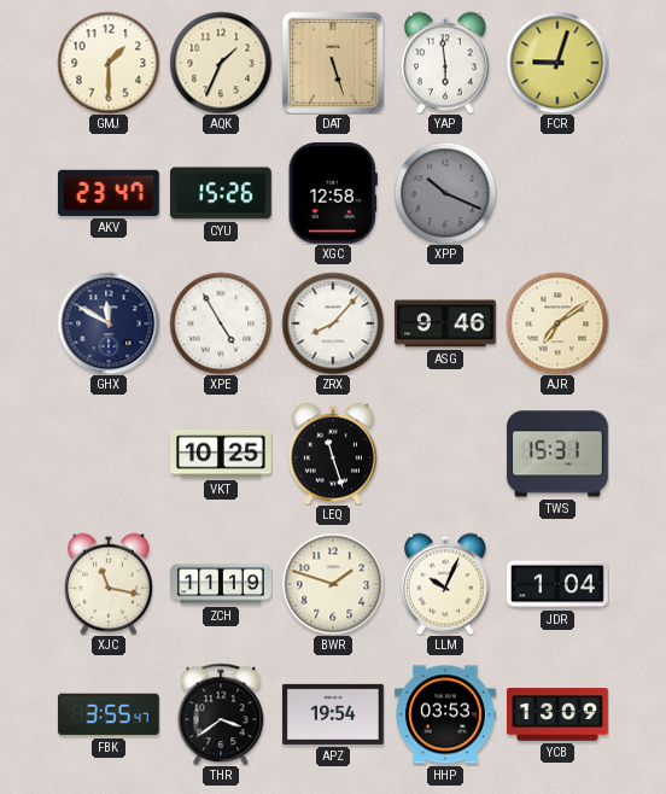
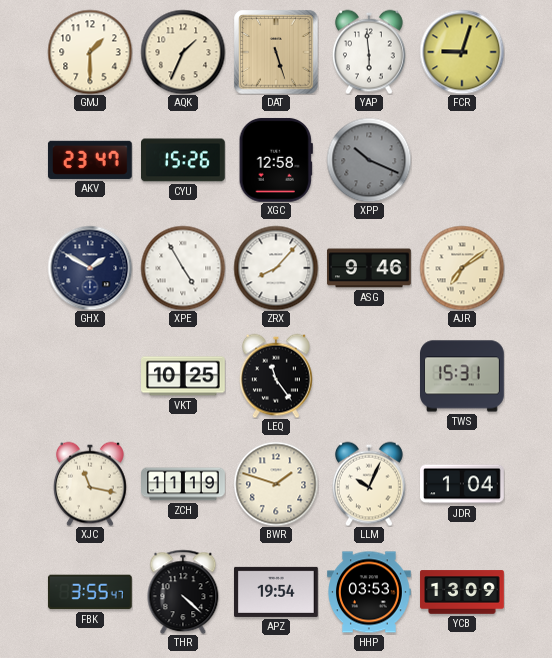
GHX: 11:50 -> 1:50 (90, 268)
LEQ: 11:27 -> 11:24 (276, 376)
THR: 3:39 -> 4:22 (183, 592)
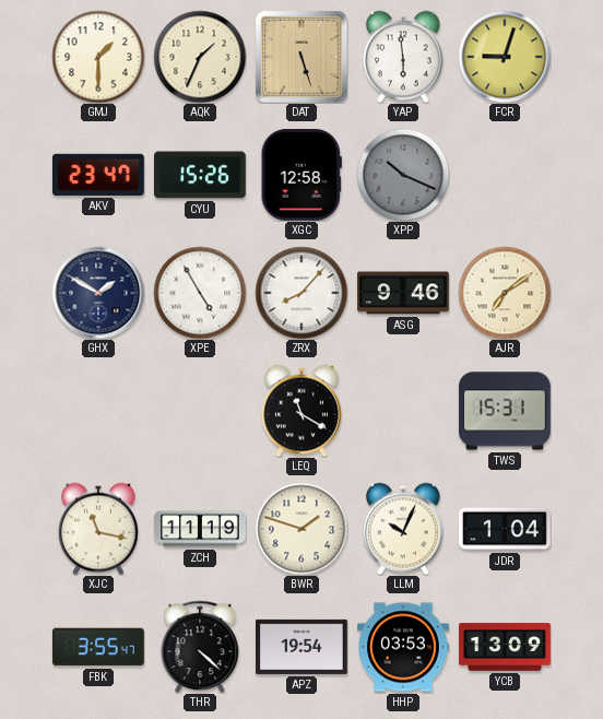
VKT: 10:25 -> none (183, 376)
LEQ: 11:24 -> 11:20 (301, 411)
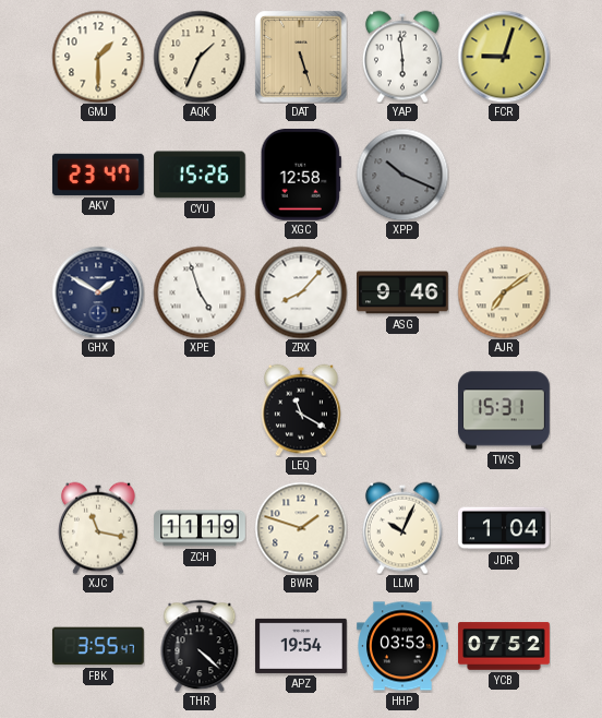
XPE: 4:55 -> 4:57 (200, 292)
YCB: 13:09 -> 07:52 (504, 646)
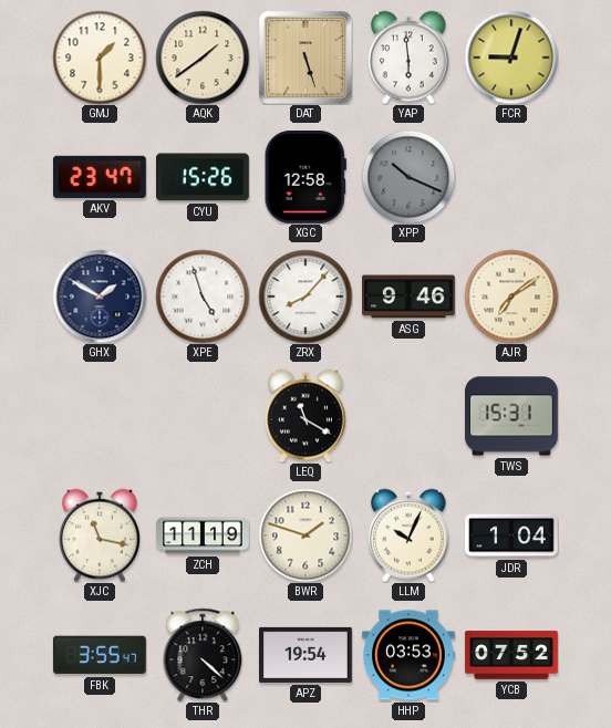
AQK: 1:34 -> 1:39 (203, 58)
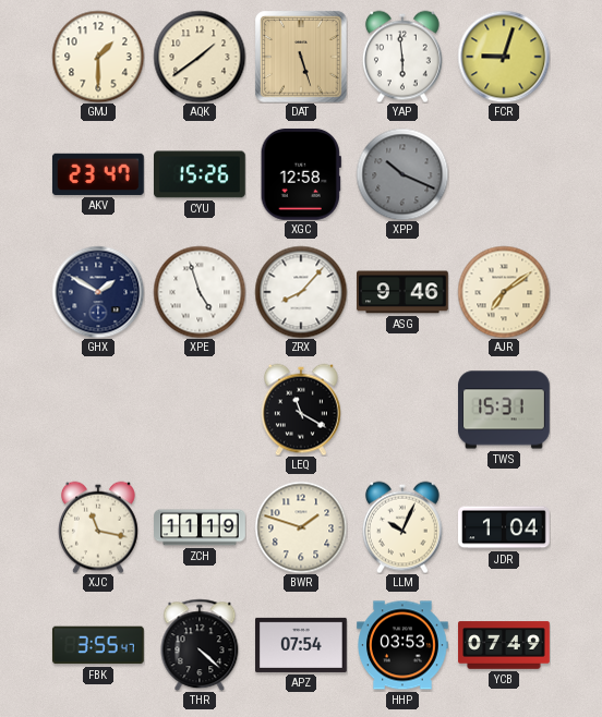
APZ: 19:54 -> 07:54 (302, 645)
YCB: 07:52 -> 07:49 (504, 645)
